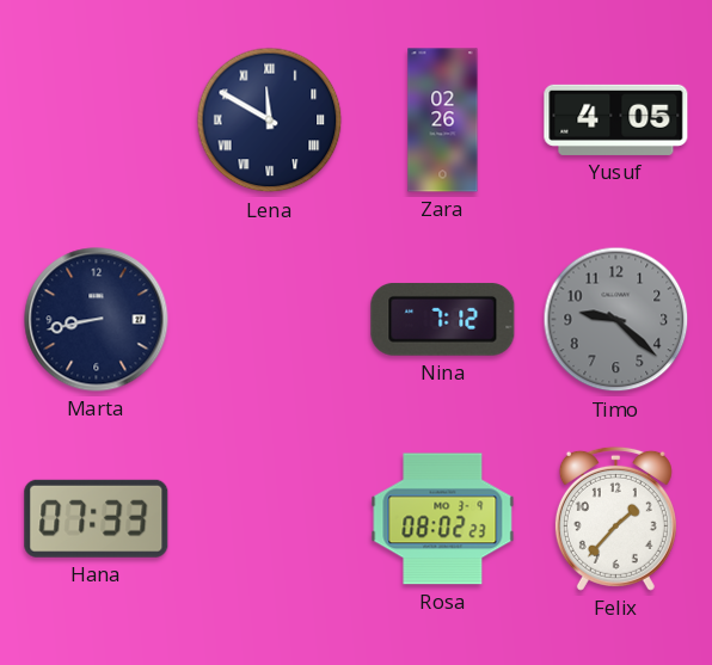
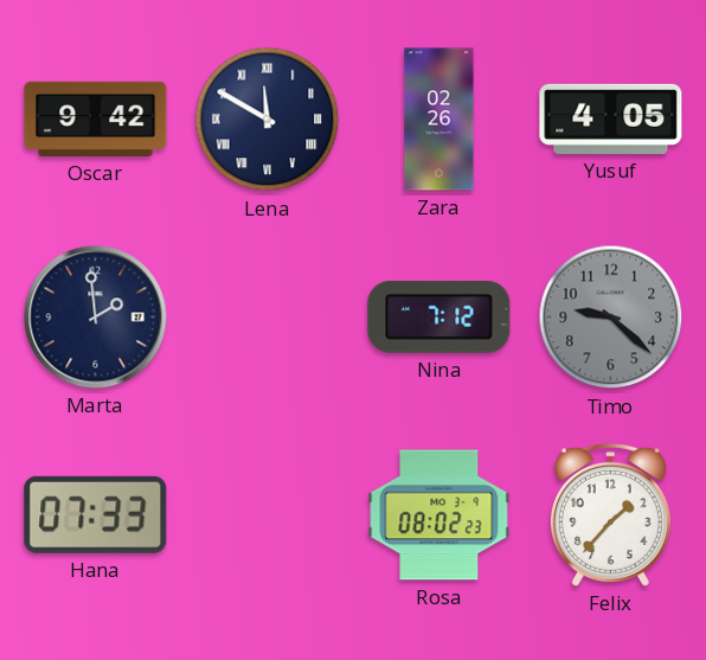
Oscar: none -> 9:42 (96, 118)
Marta: 8:43 -> 1:59 (96, 318)
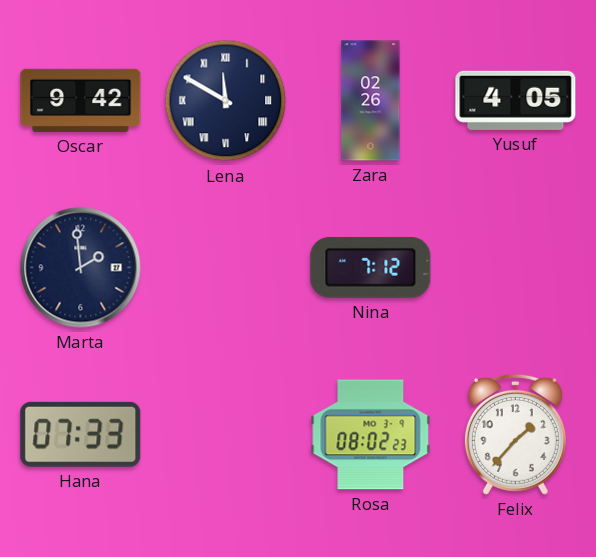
Timo: 9:22 -> none (611, 318)
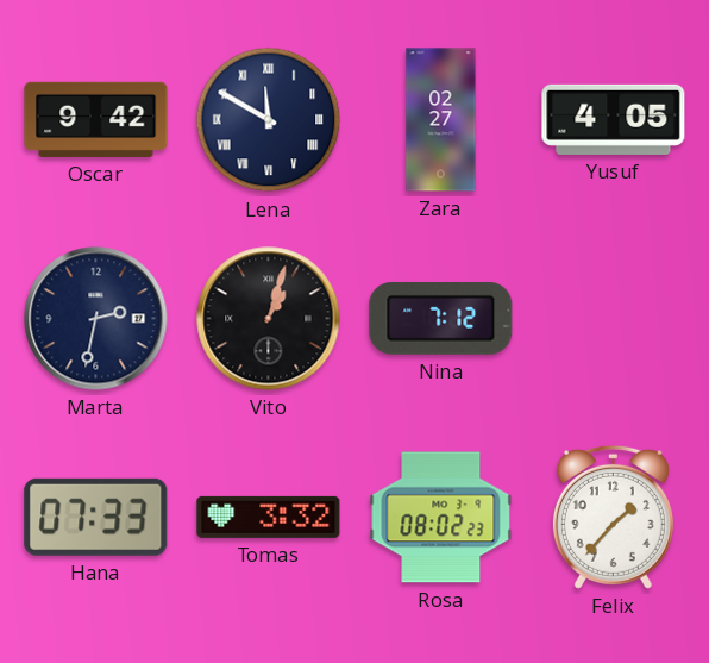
Zara: 02:26 -> 02:27 (441, 120)
Marta: 1:59 -> 2:32 (96, 319)
Vito: none -> 1:03 (269, 319)
Tomas: none -> 3:32 (269, 517)
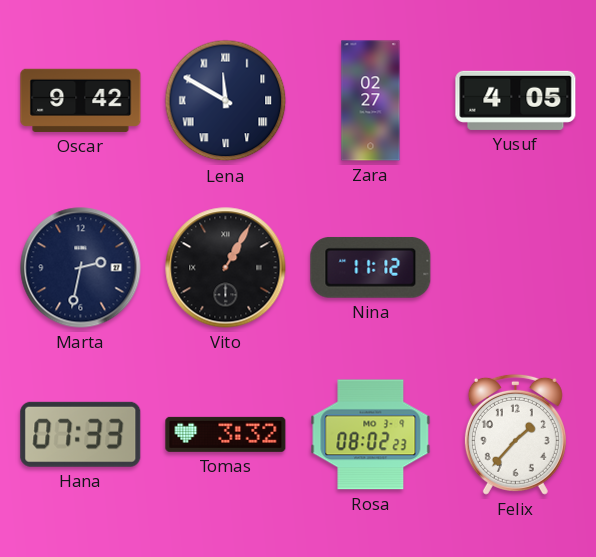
Vito: 1:03 -> 1:05 (226, 268)
Nina: 7:12 -> 11:12 (371, 267)
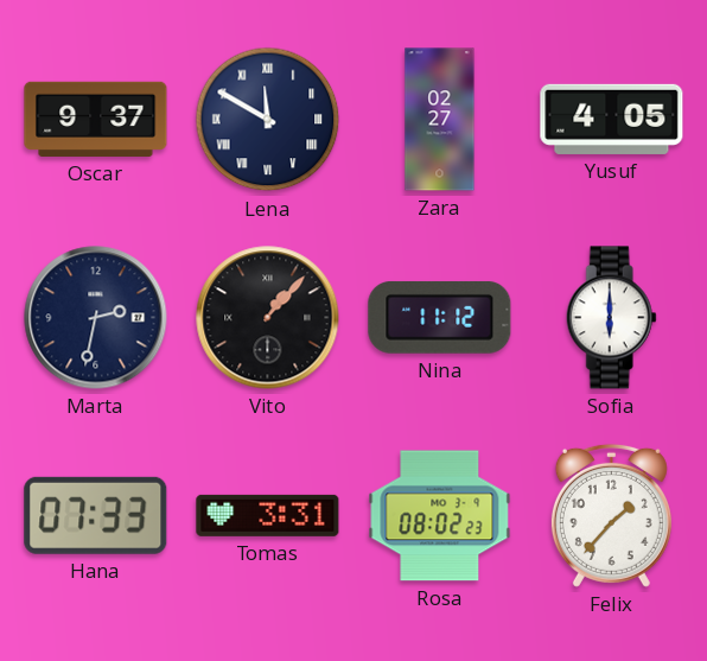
Oscar: 9:42 -> 9:37 (96, 119)
Vito: 1:05 -> 1:07 (268, 318)
Sofia: none -> 6:00 (611, 318)
Tomas: 3:32 -> 3:31 (268, 515)
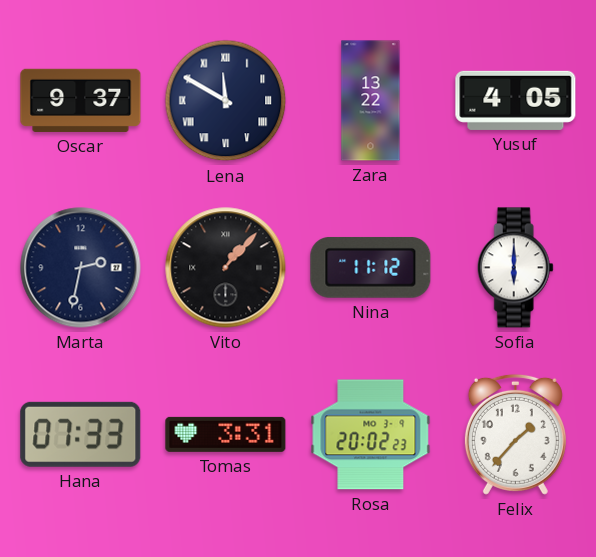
Zara: 02:27 -> 13:22 (371, 101)
Rosa: 08:02 -> 20:02 (371, 435)
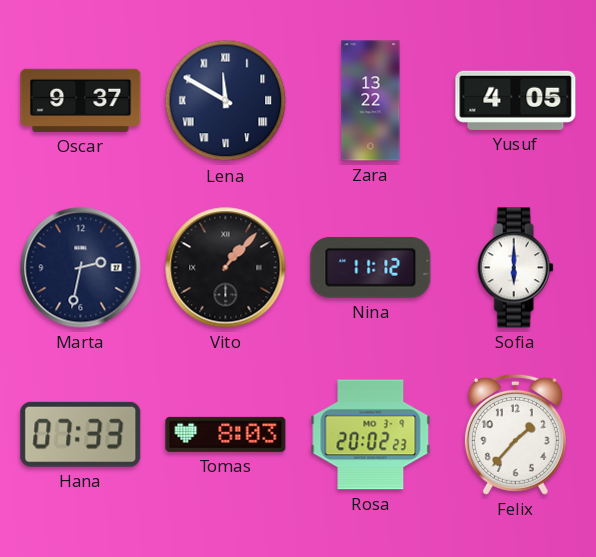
Tomas: 3:31 -> 8:03 (226, 434)
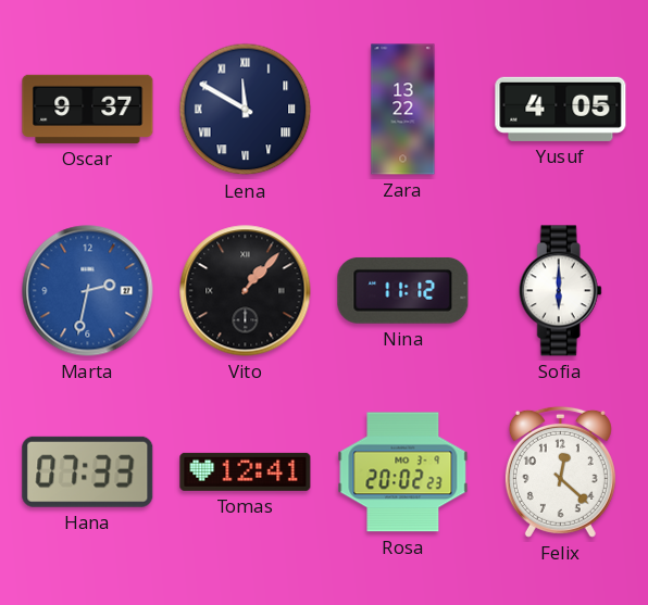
Marta dial: navy -> blue (88, 291)
Tomas: 8:03 -> 12:41 (246, 471)
Felix: 1:37 -> 12:22 (560, 471)
